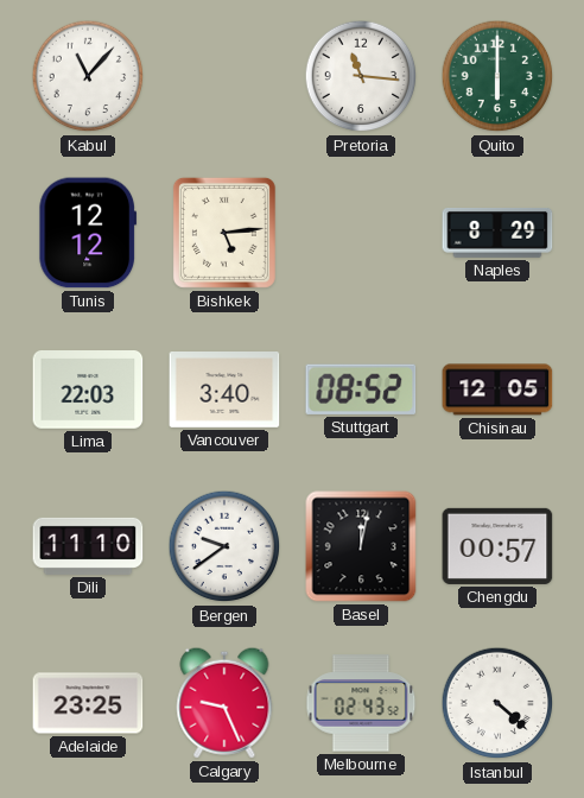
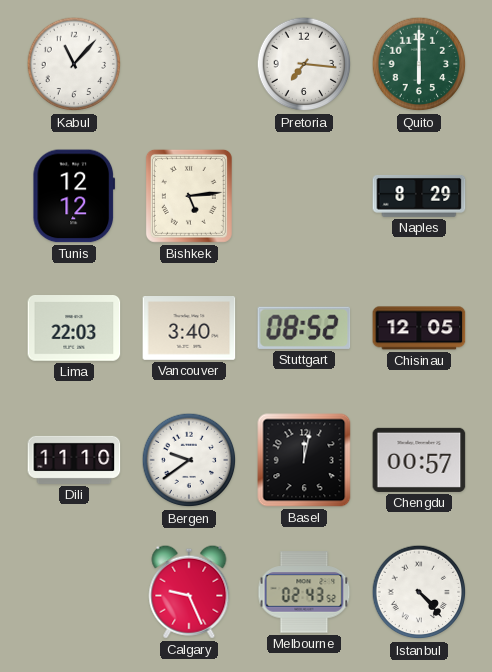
Pretoria: 11:16 -> 7:16 (304, 64)
Adelaide: 23:25 -> none (88, 703)
Istanbul: 4:22 -> 4:23 (419, 592)
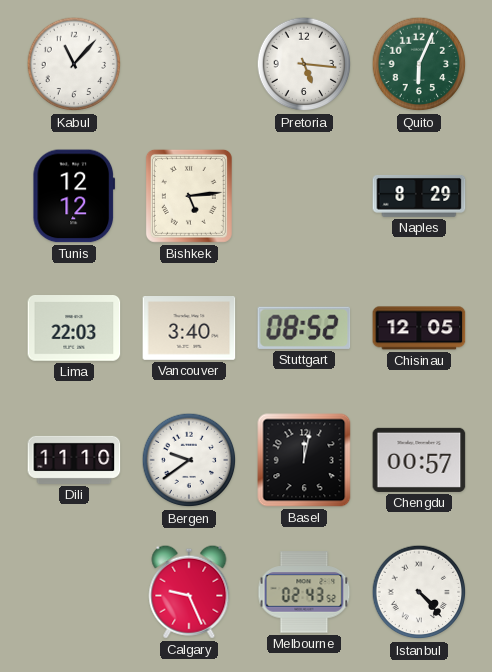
Pretoria: 7:16 -> 5:16 (304, 64)
Quito: 6:00 -> 6:04 (419, 64)
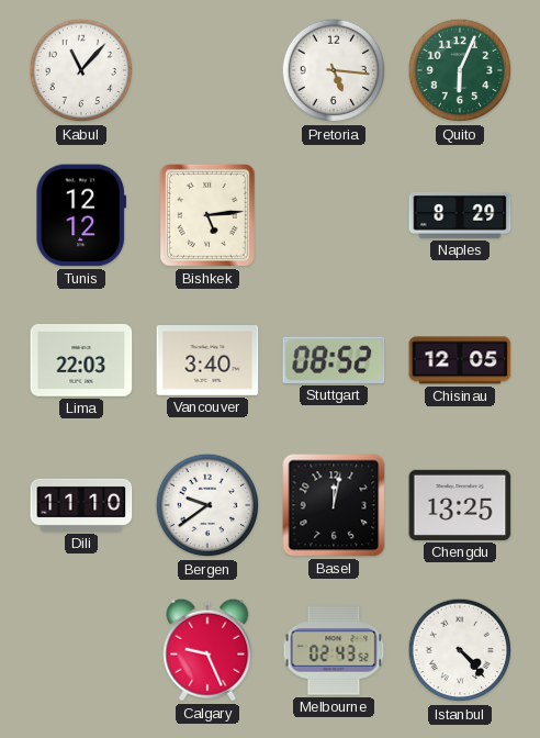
Chengdu: 00:57 -> 13:25 (460, 505)
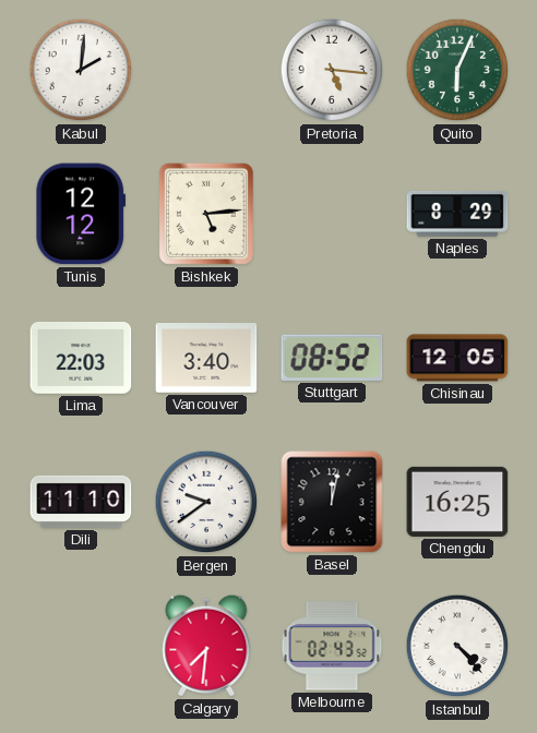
Kabul: 11:07 -> 2:01 (81, 70)
Chengdu: 13:25 -> 16:25 (457, 502)
Calgary: 9:26 -> 7:31 (206, 646)
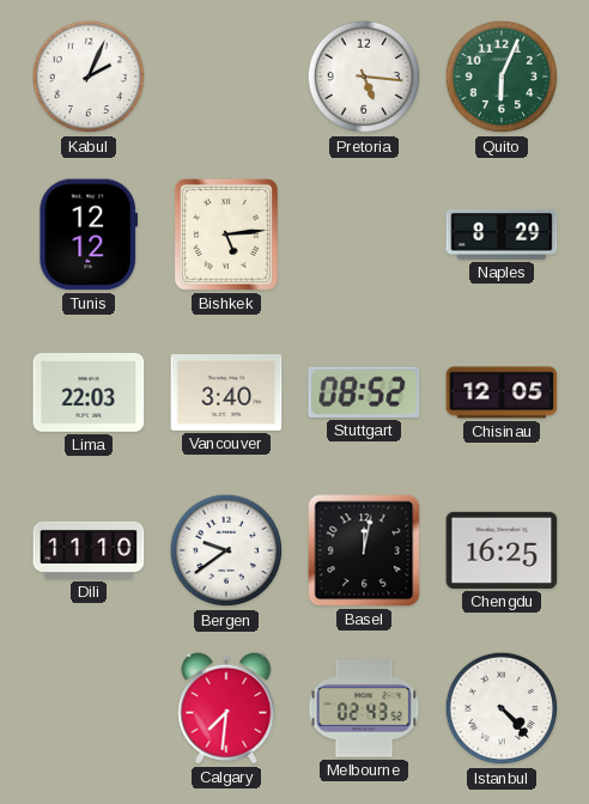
Kabul: 2:01 -> 2:04 (89, 77)
